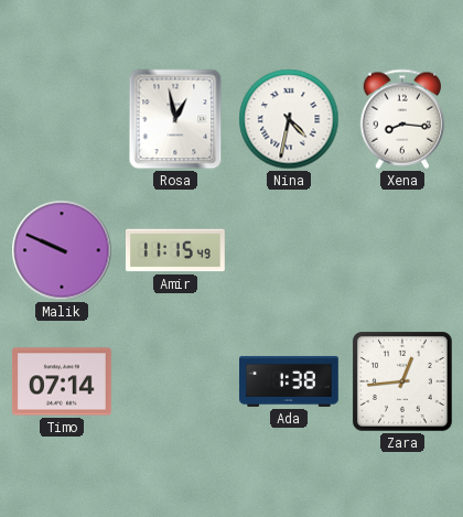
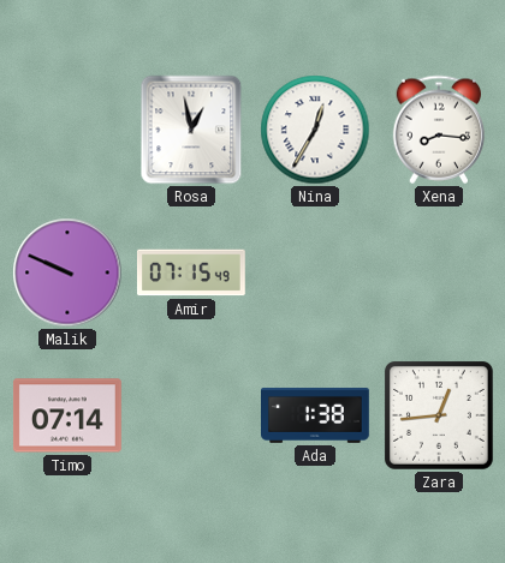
Nina: 4:32 -> 12:35 (315, 130)
Amir: 11:15 -> 07:15 (191, 272)
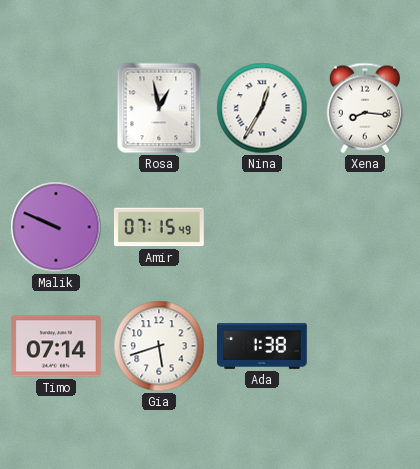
Gia: none -> 5:42 (159, 346)
Zara: 12:44 -> none (439, 415)
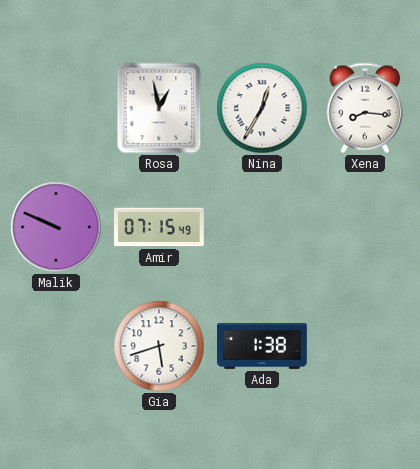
Timo: 07:14 -> none (56, 346)
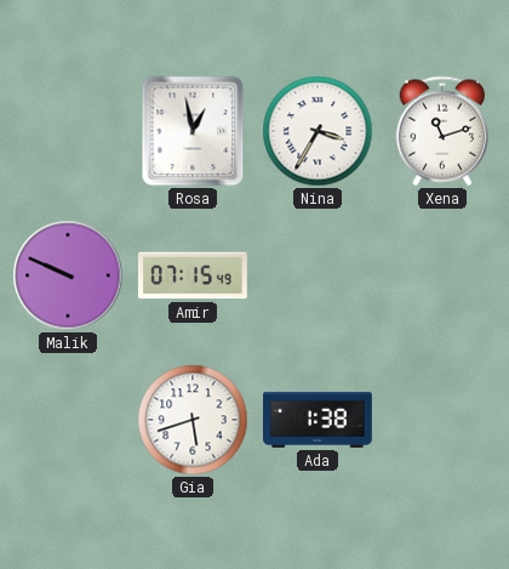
Nina: 12:35 -> 3:35 (318, 131)
Xena: 8:16 -> 11:12 (442, 131)
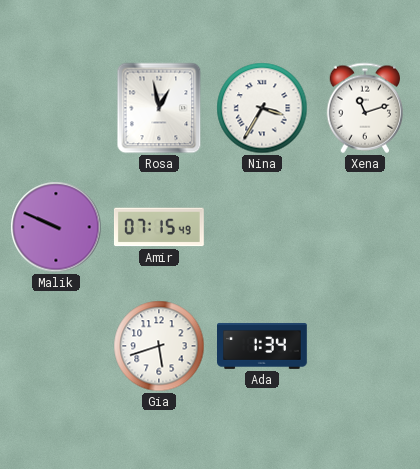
Ada: 1:38 -> 1:34 (263, 346)
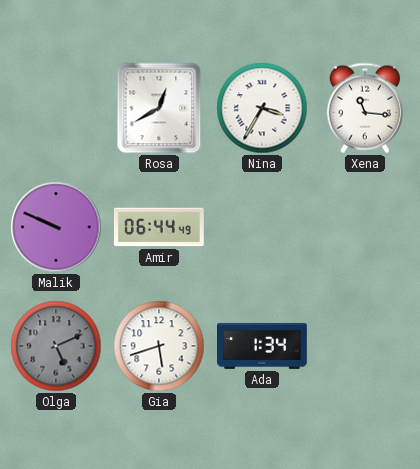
Rosa: 12:58 -> 12:40 (159, 108)
Xena: 11:12 -> 11:16 (365, 108)
Amir: 07:15 -> 06:44 (159, 227)
Olga: none -> 5:11 (56, 346)
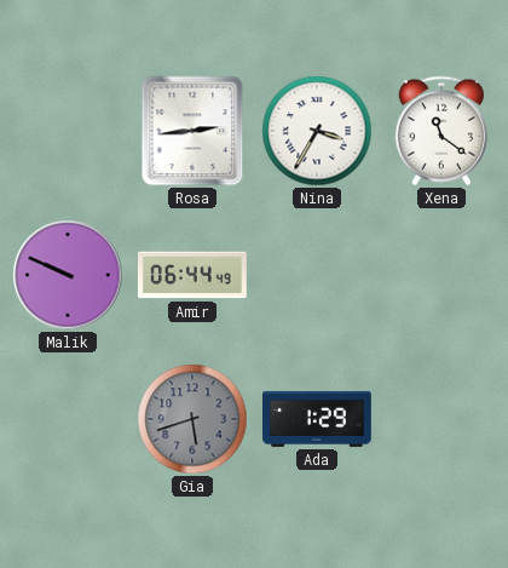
Rosa: 12:40 -> 2:44 (192, 131)
Xena: 11:16 -> 11:21 (441, 131)
Olga: 5:11 -> none (56, 346)
Gia dial: white -> grey (192, 419)
Ada: 1:34 -> 1:29 (318, 419)
